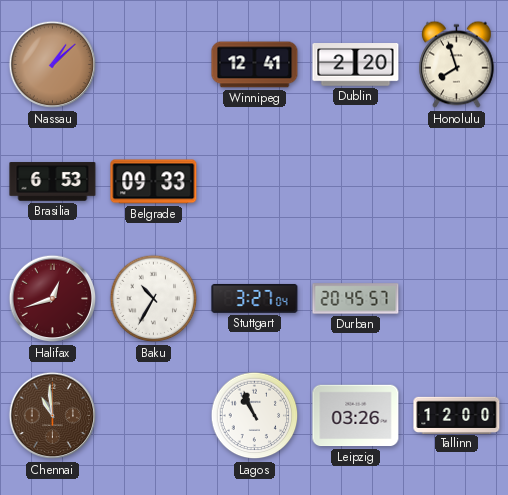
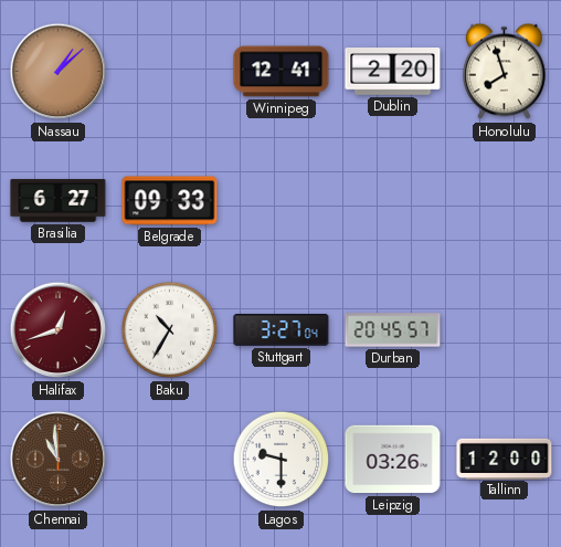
Brasilia: 6:53 -> 6:27 (59, 201)
Lagos: 10:56 -> 9:30 (282, 460)
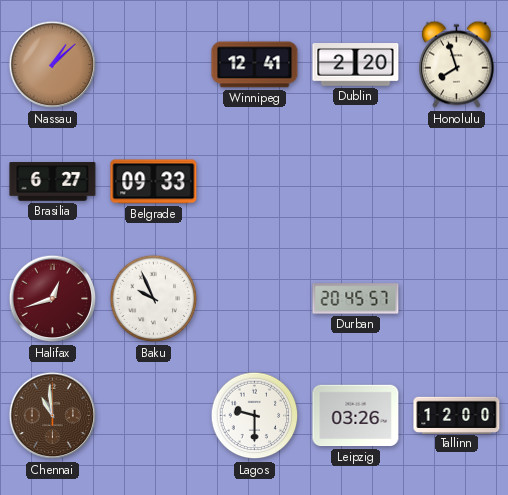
Baku: 10:35 -> 9:56 (154, 299)
Stuttgart: 3:27 -> none (282, 329)
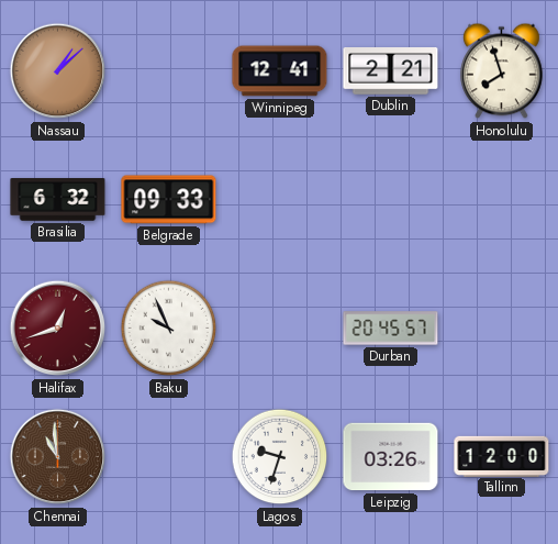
Dublin: 2:20 -> 2:21 (391, 71)
Brasilia: 6:27 -> 6:32 (58, 200)
Lagos: 9:30 -> 9:33 (280, 457)
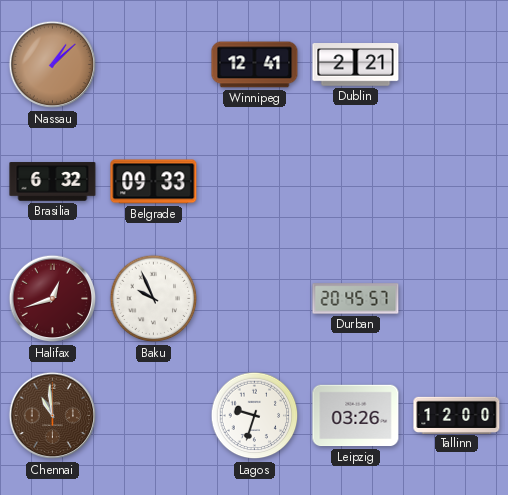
Honolulu: 7:57 -> none (502, 71)
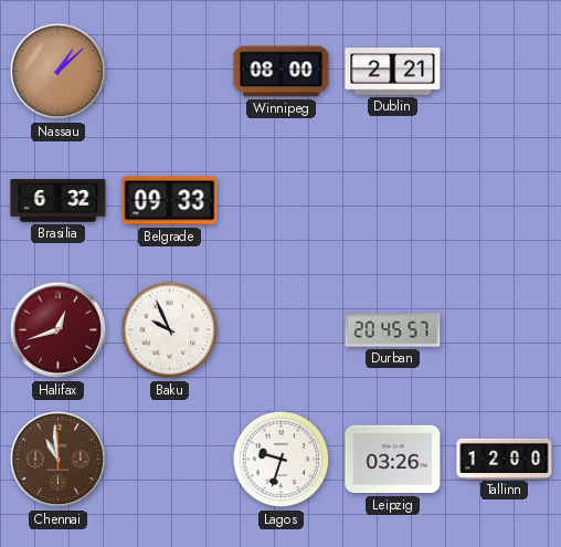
Winnipeg: 12:41 -> 08:00 (282, 72)
